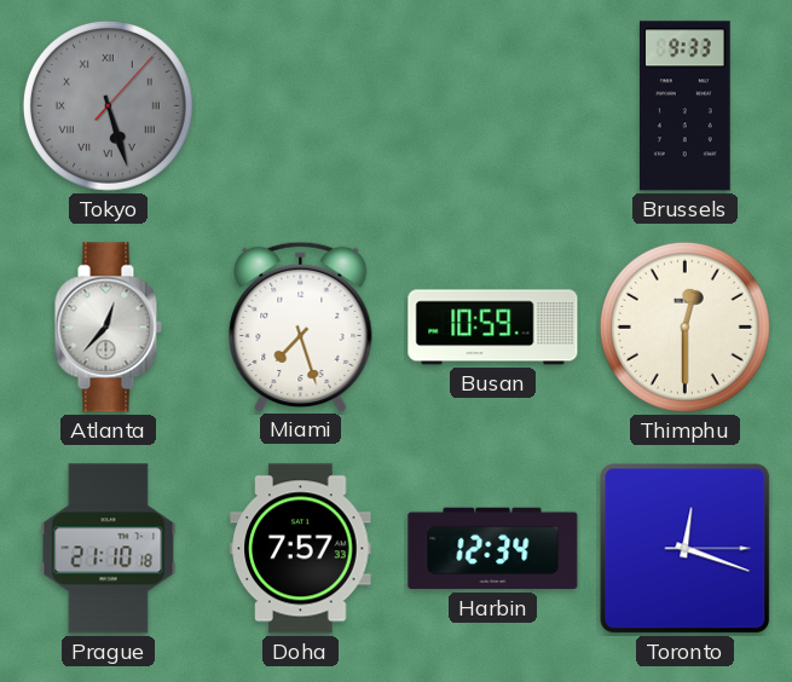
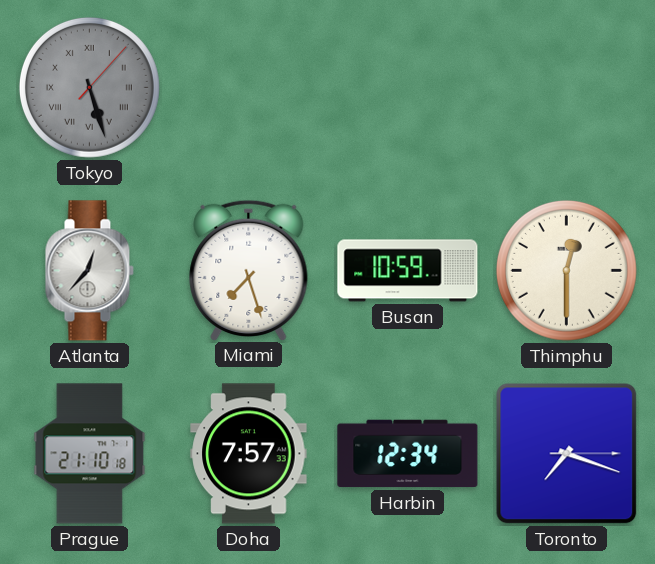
Brussels: 9:33 -> none (686, 106)
Toronto: 12:18 -> 7:18 (567, 454)
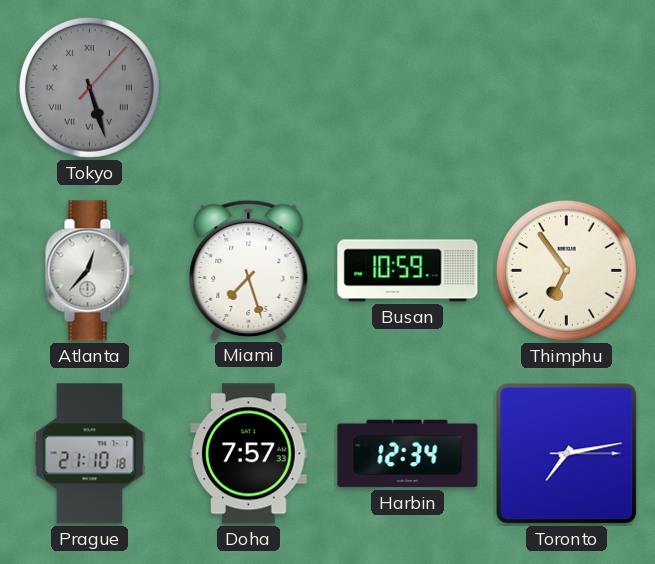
Thimphu: 12:30 -> 6:54 (566, 270)
Toronto: 7:18 -> 7:13 (567, 454)
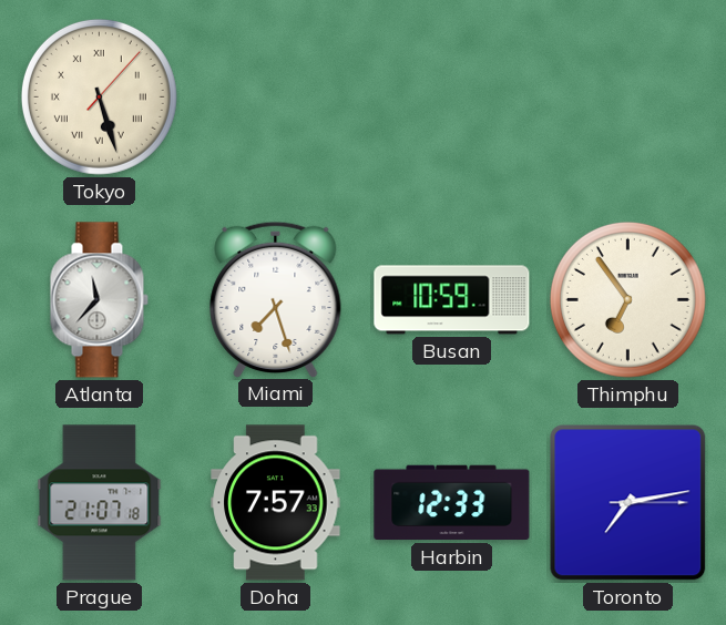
Tokyo dial: grey -> cream (99, 96)
Atlanta: 12:37 -> 11:37 (99, 300)
Prague: 21:10 -> 21:07 (100, 503)
Harbin: 12:34 -> 12:33 (452, 503)
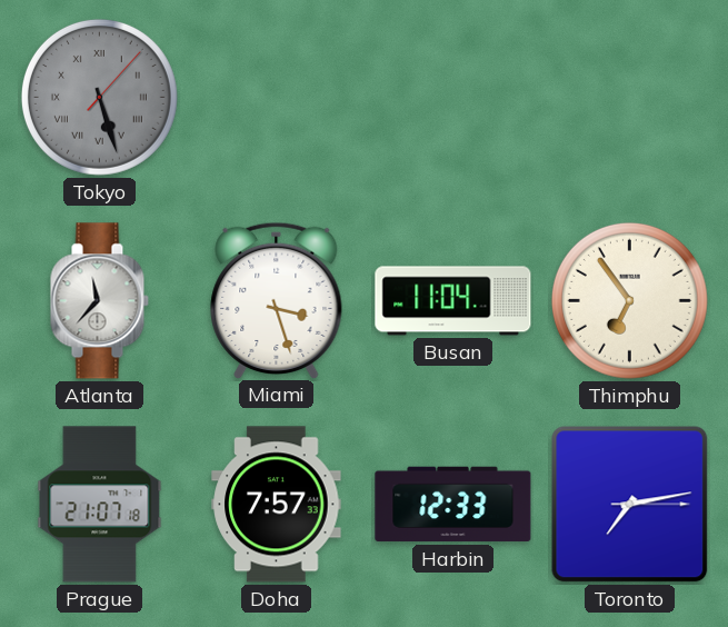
Tokyo dial: cream -> grey (99, 97)
Miami: 7:27 -> 3:27 (277, 300)
Busan: 10:59 -> 11:04 (453, 301)
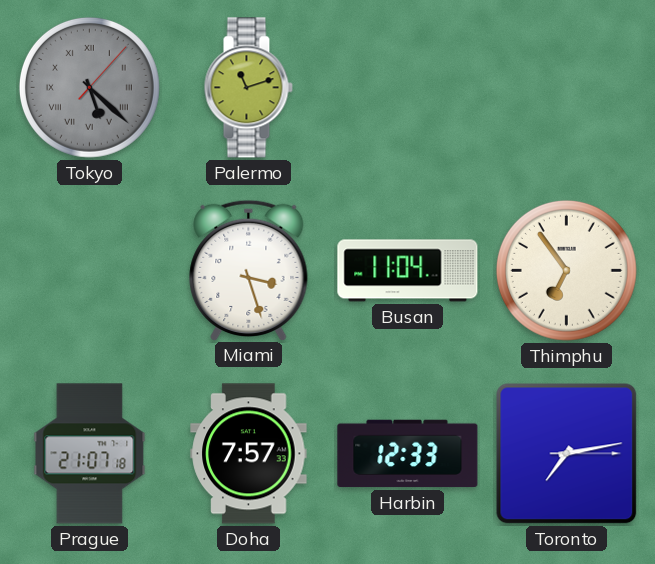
Tokyo: 5:27 -> 5:22 (89, 87)
Palermo: none -> 11:12 (248, 88)
Atlanta: 11:37 -> none (99, 301)
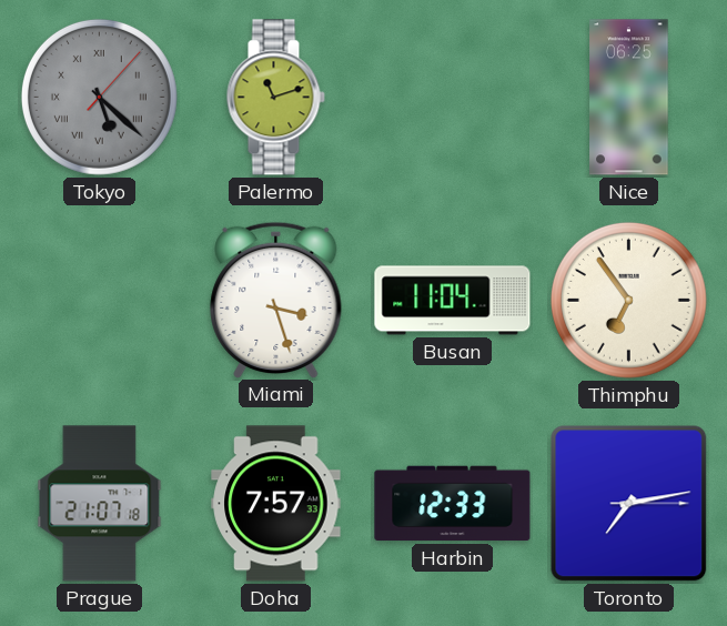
Nice: none -> 06:25 (629, 98)
